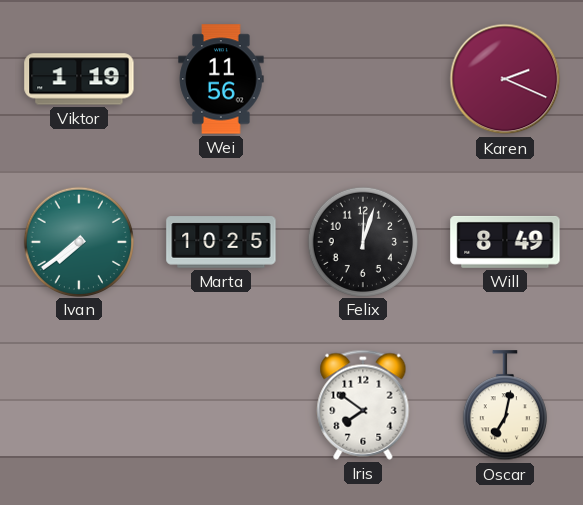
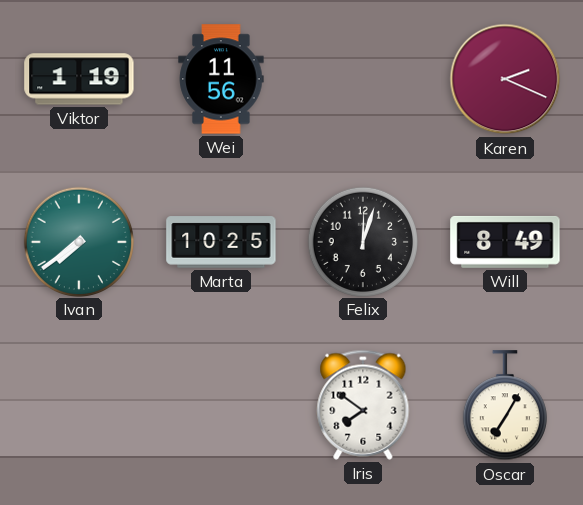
Oscar: 7:02 -> 7:05 (505, 406)
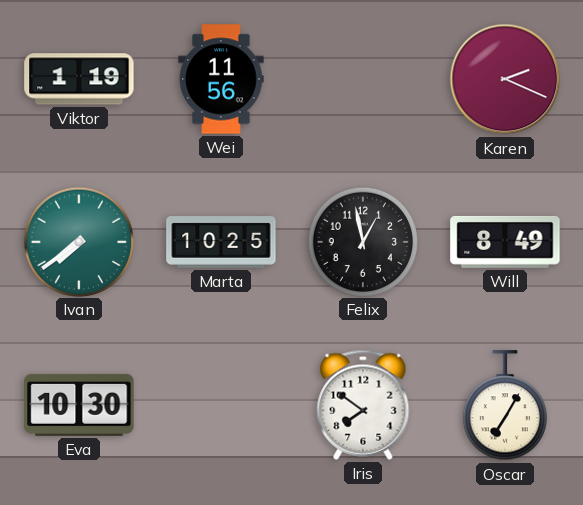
Felix: 12:03 -> 12:58 (362, 241)
Eva: none -> 10:30 (79, 405)
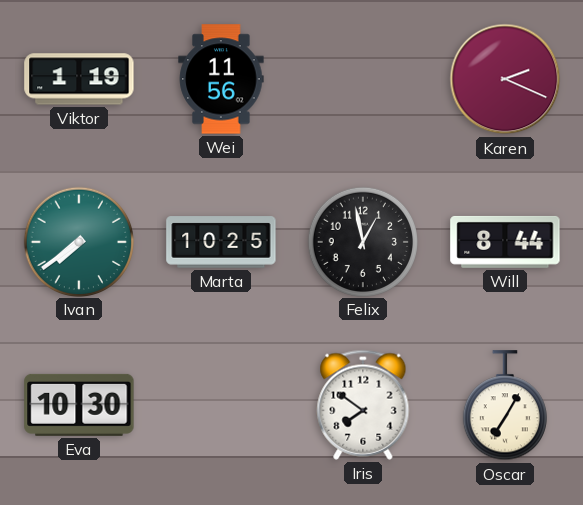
Will: 8:49 -> 8:44 (505, 242)
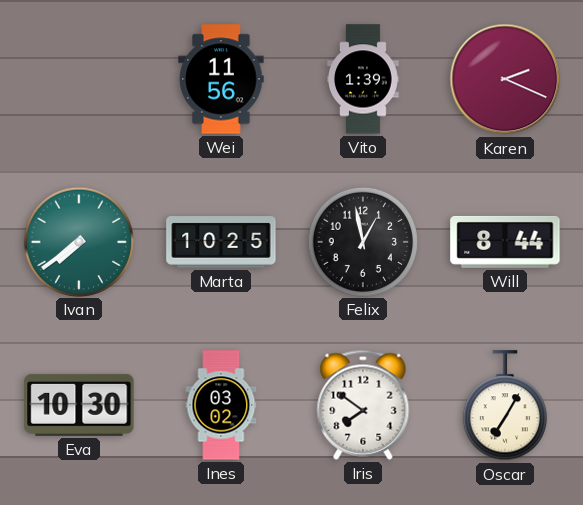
Viktor: 1:19 -> none (79, 79)
Vito: none -> 1:39 (363, 79)
Ines: none -> 03:02 (221, 405)
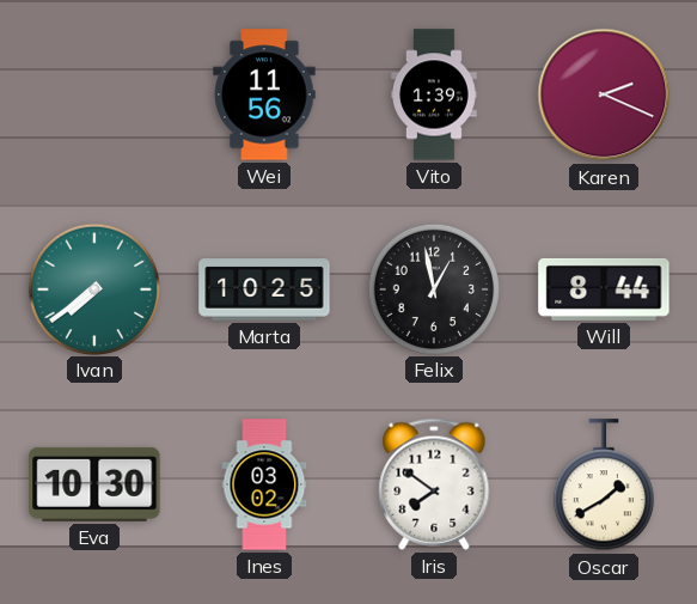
Oscar: 7:05 -> 1:40 (604, 486)
